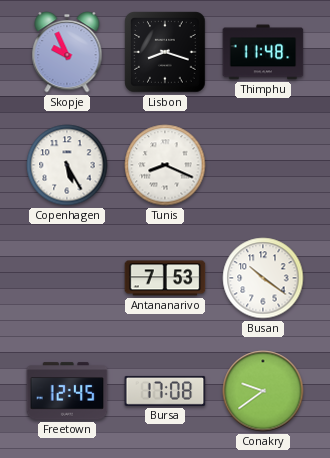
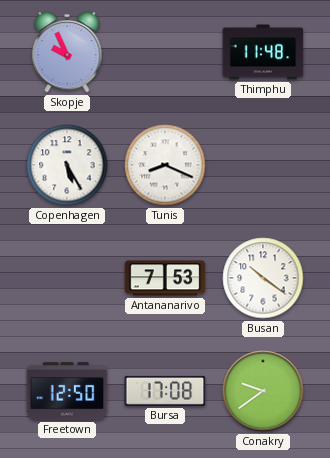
Lisbon: 8:18 -> none (165, 52)
Freetown: 12:45 -> 12:50 (67, 391)
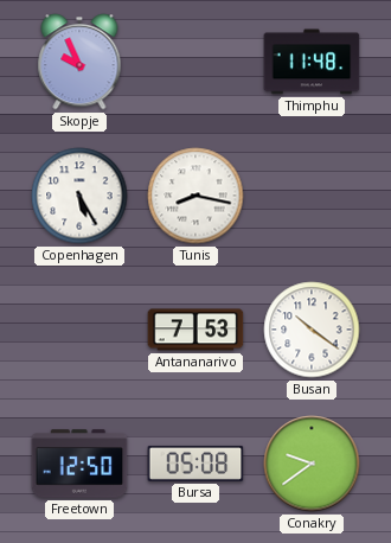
Tunis: 8:19 -> 8:17 (195, 196)
Bursa: 17:08 -> 05:08 (195, 464)
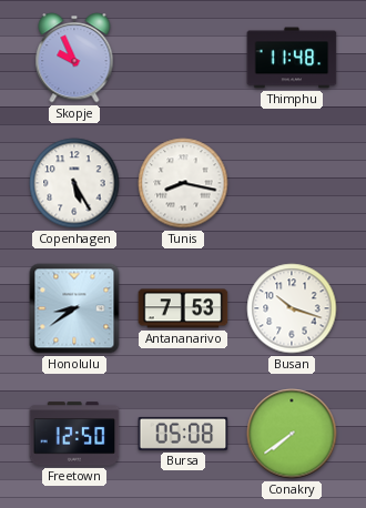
Honolulu: none -> 8:39 (74, 308)
Busan: 10:21 -> 10:18 (292, 308)
Conakry: 9:39 -> 7:39 (292, 434)
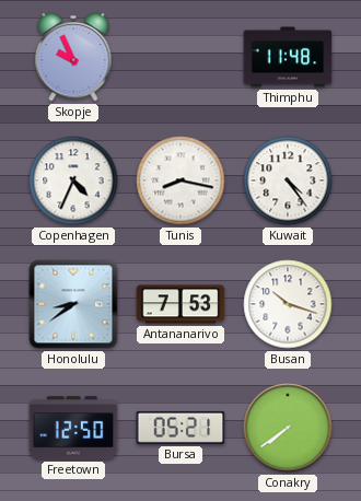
Copenhagen: 5:25 -> 4:34 (73, 180)
Kuwait: none -> 4:24 (288, 180)
Bursa: 05:08 -> 05:21 (180, 428)
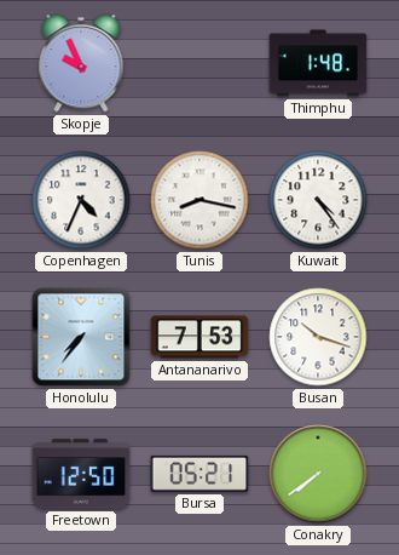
Thimphu: 11:48 -> 1:48 (318, 63)
Honolulu: 8:39 -> 7:36 (81, 337)
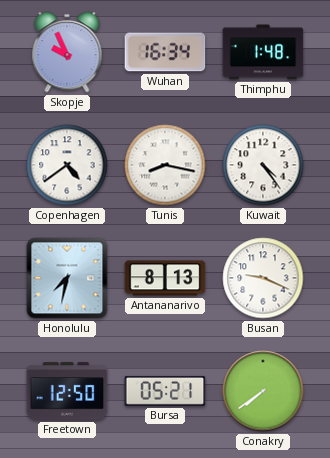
Wuhan: none -> 16:34 (165, 52)
Copenhagen: 4:34 -> 4:39 (67, 165)
Honolulu: 7:36 -> 7:32 (67, 278)
Antananarivo: 7:53 -> 8:13 (165, 278)
Busan: 10:18 -> 9:19 (263, 278)
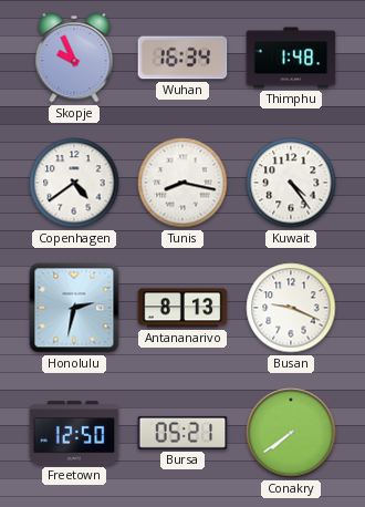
Honolulu: 7:32 -> 2:32 (74, 308)
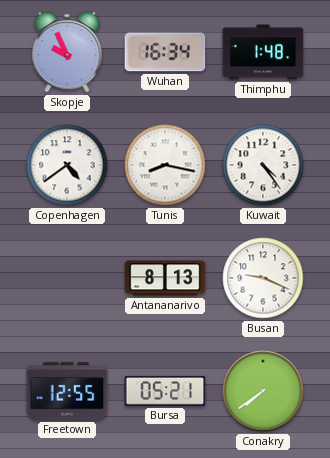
Honolulu: 2:32 -> none (74, 308)
Freetown: 12:50 -> 12:55 (67, 391)
